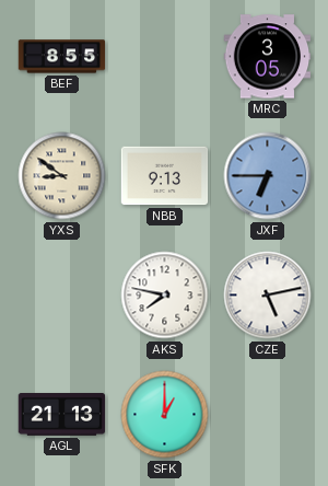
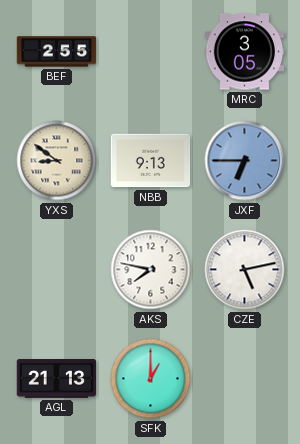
BEF: 8:55 -> 2:55 (57, 52)
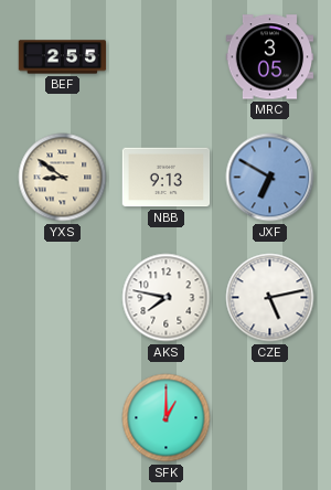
JXF: 6:45 -> 6:50 (270, 178)
AGL: 21:13 -> none (57, 379)
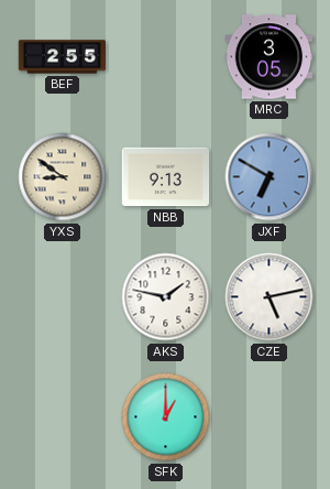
AKS: 7:47 -> 1:47 (166, 297)
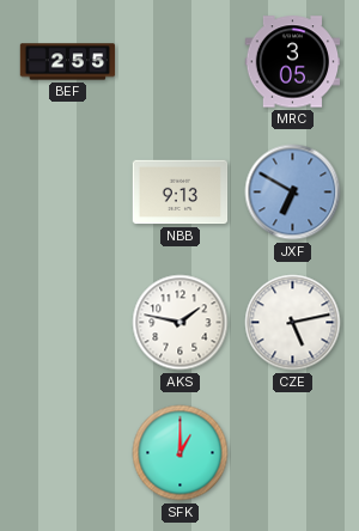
YXS: 8:51 -> none (63, 177)
